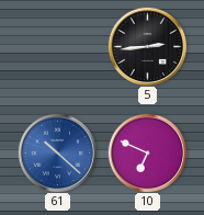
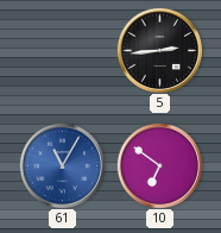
61: 10:22 -> 11:05 (62, 165)
10: 6:49 -> 6:51 (159, 165)
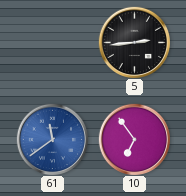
61: 11:05 -> 11:39 (52, 139)
10: 6:51 -> 6:54 (134, 139)
